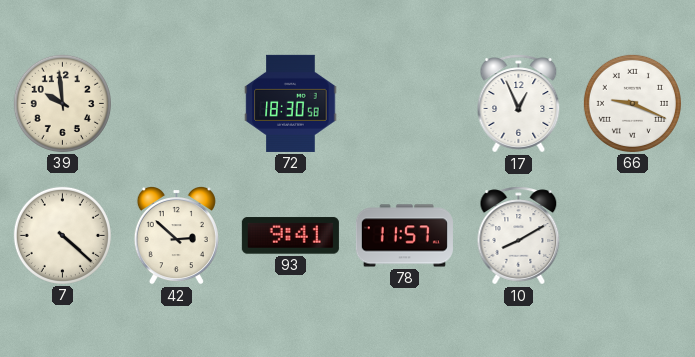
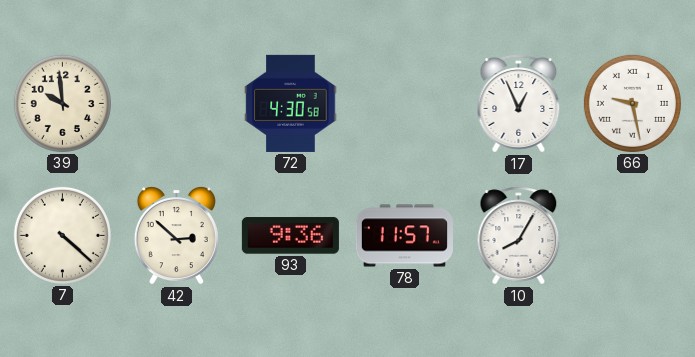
72: 18:30 -> 4:30 (291, 103)
66: 9:19 -> 9:28 (632, 103)
93: 9:41 -> 9:36 (290, 236)
10: 8:10 -> 8:05 (519, 236)
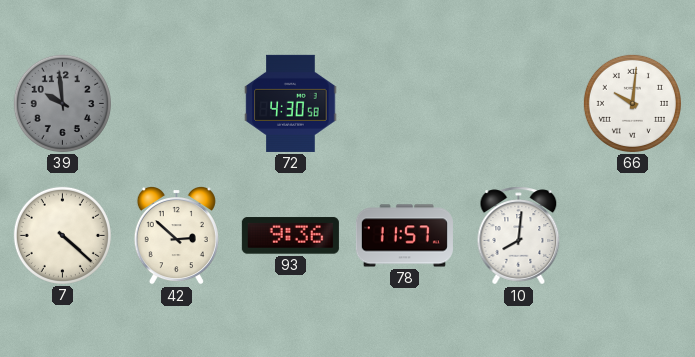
39 dial: cream -> grey (62, 103)
17: 12:56 -> none (519, 104)
66: 9:28 -> 10:01 (632, 103)
10: 8:05 -> 8:01 (519, 236)
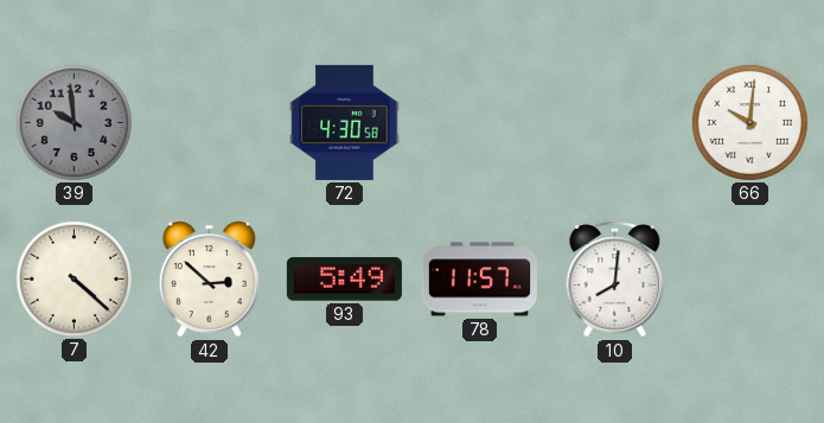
93: 9:36 -> 5:49 (344, 280)
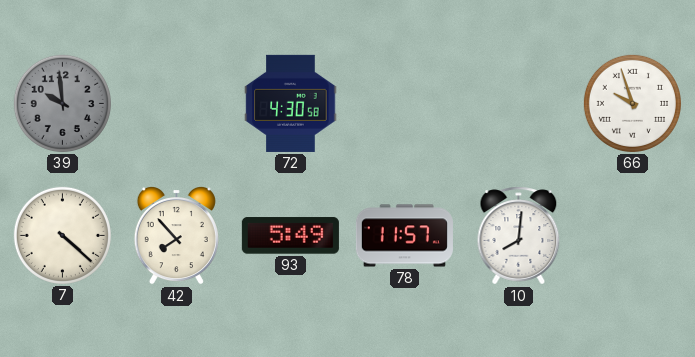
66: 10:01 -> 9:57 (632, 103)
42: 2:52 -> 7:53 (176, 236)
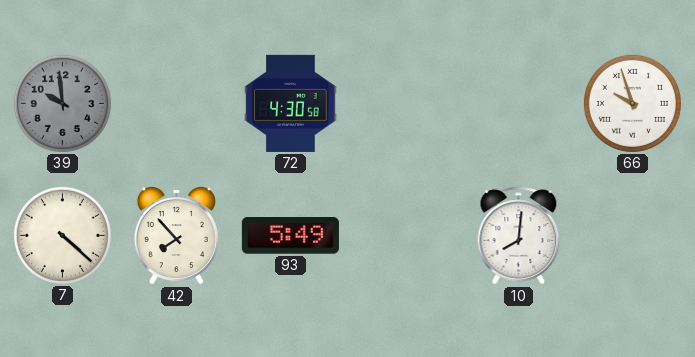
78: 11:57 -> none (404, 236)
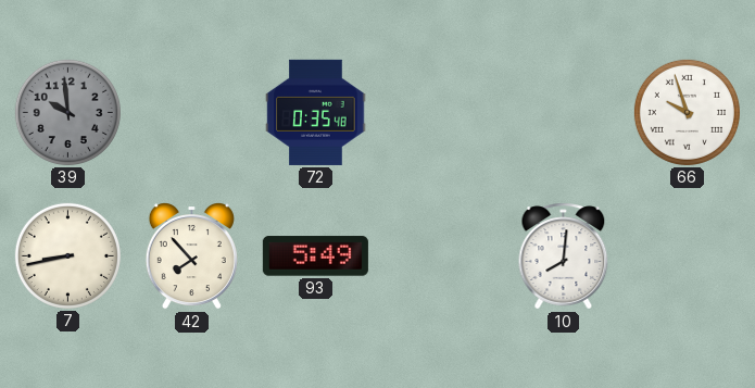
72: 4:30 -> 0:35 (316, 112)
7: 4:22 -> 8:43 (67, 255)
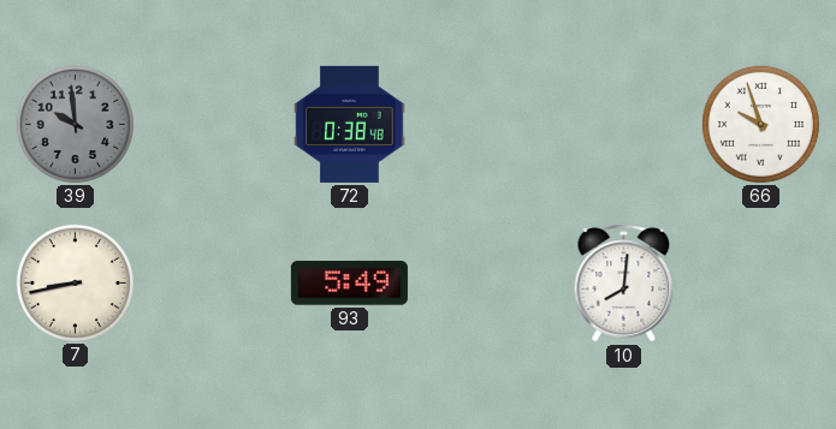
72: 0:35 -> 0:38 (350, 124)
42: 7:53 -> none (191, 256)
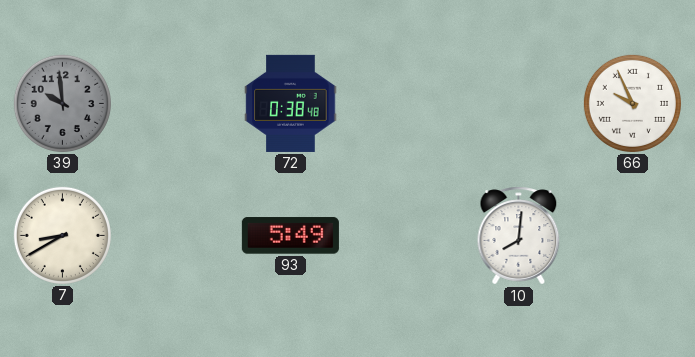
66: 9:57 -> 9:56 (632, 103)
7: 8:43 -> 8:40 (62, 235)
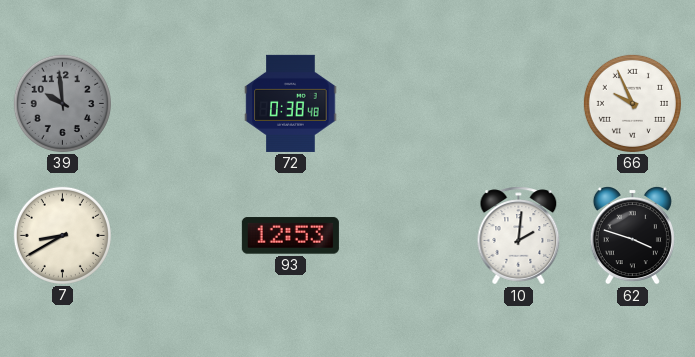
93: 5:49 -> 12:53 (290, 236)
10: 8:01 -> 2:01 (519, 236)
62: none -> 3:48 (632, 236)
